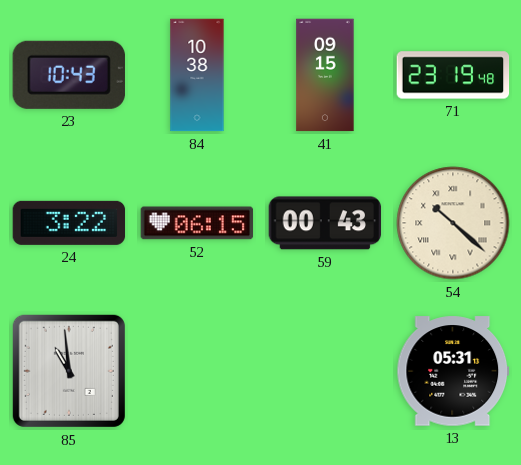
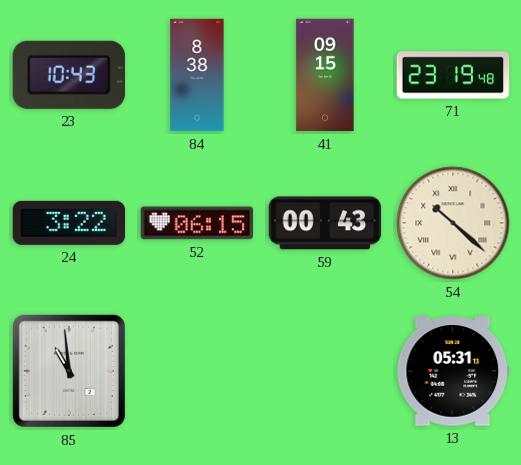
84: 10:38 -> 8:38 (197, 75)
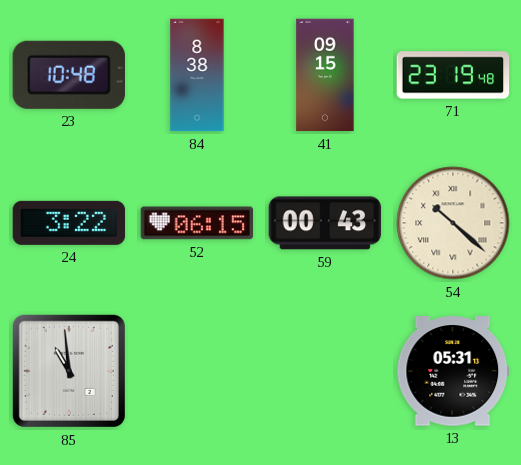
23: 10:43 -> 10:48 (69, 75)
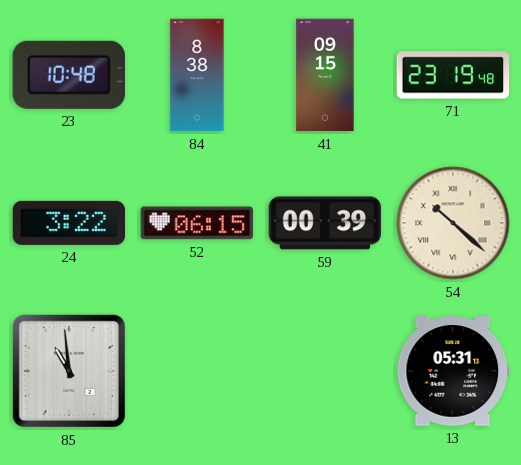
59: 00:43 -> 00:39 (325, 223)
